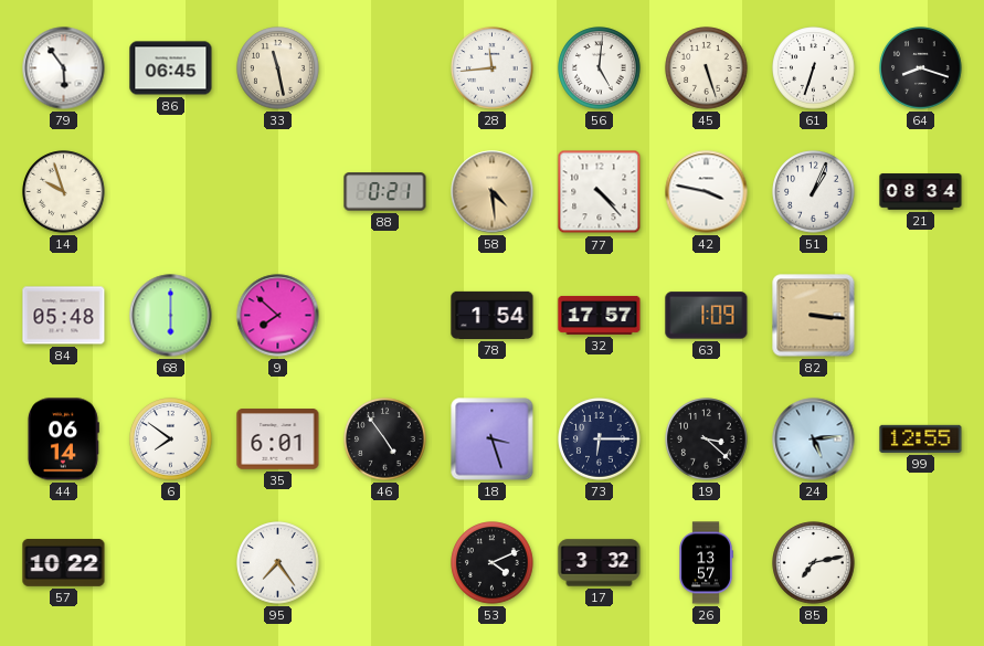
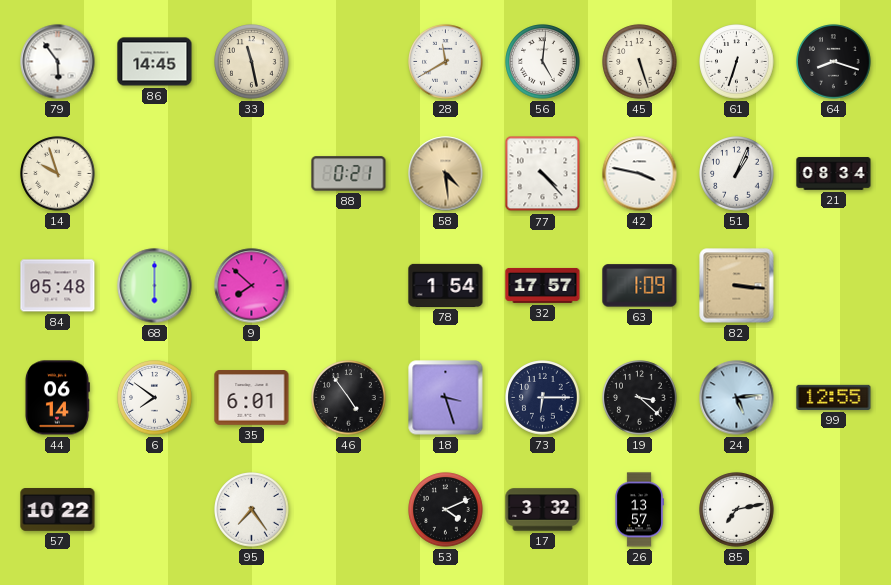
86: 06:45 -> 14:45 (155, 62)
28: 11:44 -> 11:40 (446, 62)
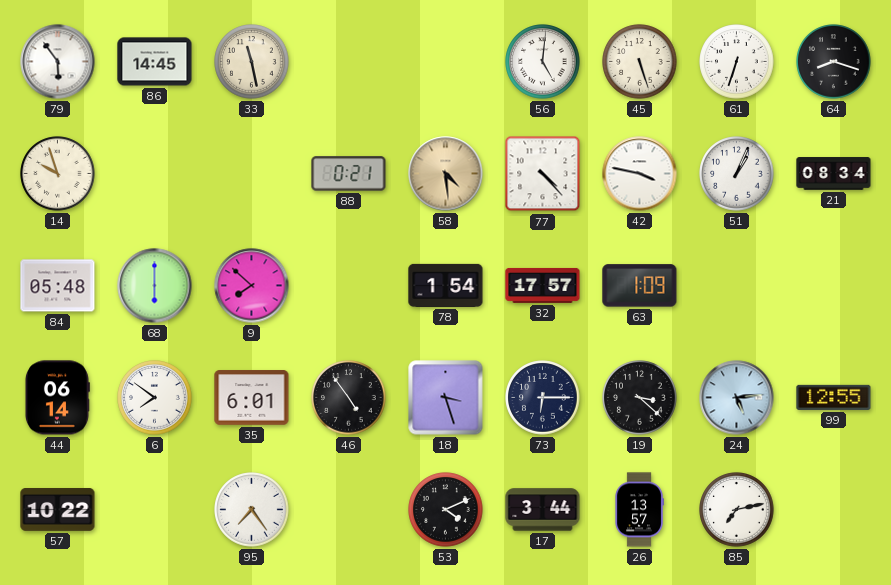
28: 11:40 -> none (446, 62)
82: 3:16 -> none (737, 286)
17: 3:32 -> 3:44 (543, 510)
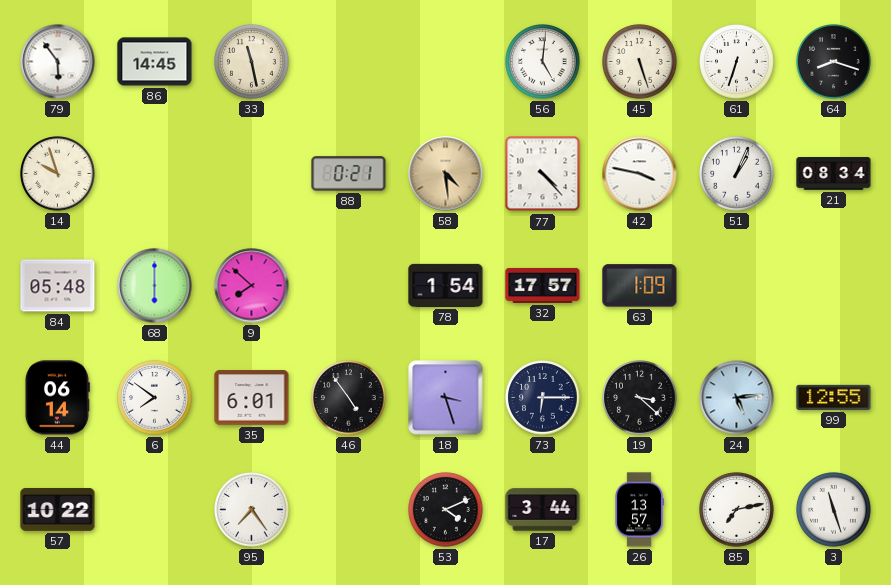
3: none -> 11:27 (834, 510)
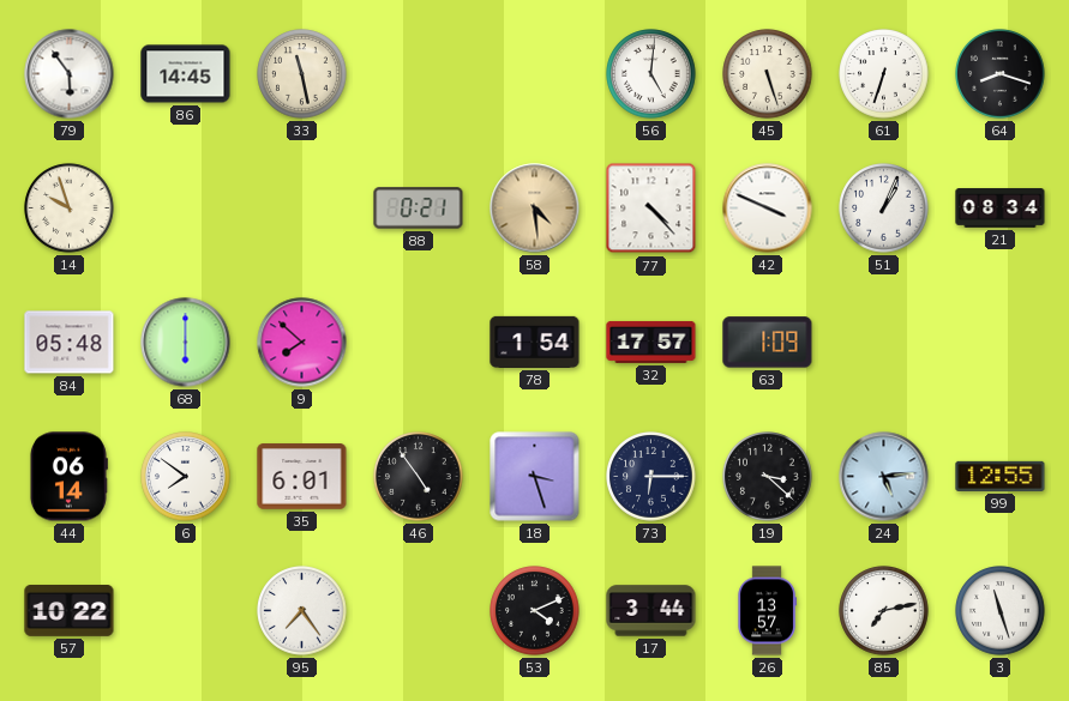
42: 3:47 -> 3:49 (768, 209)
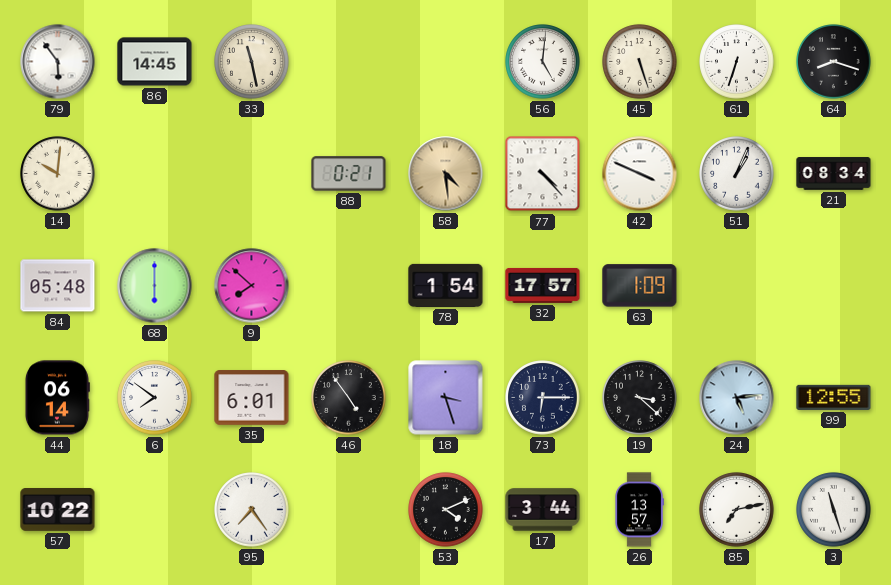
14: 9:57 -> 10:01 (58, 174)
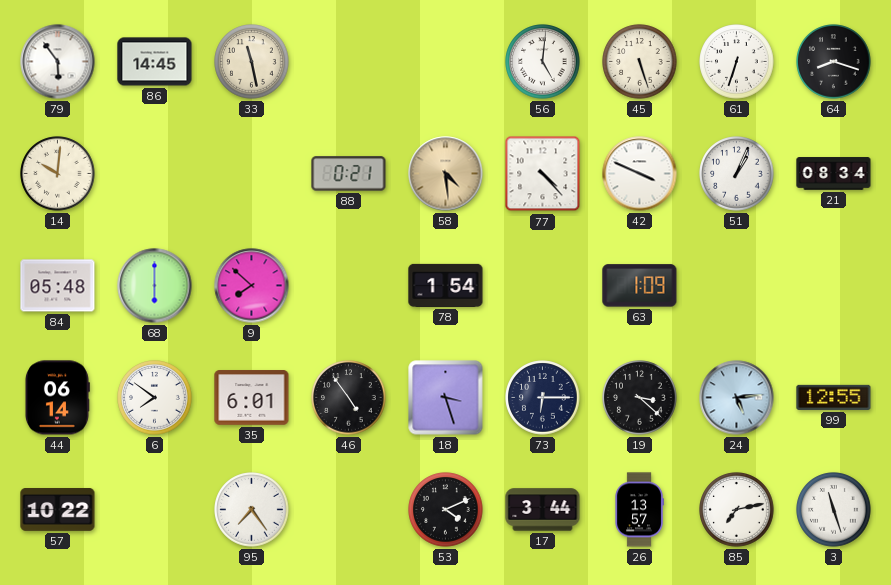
32: 17:57 -> none (543, 285)
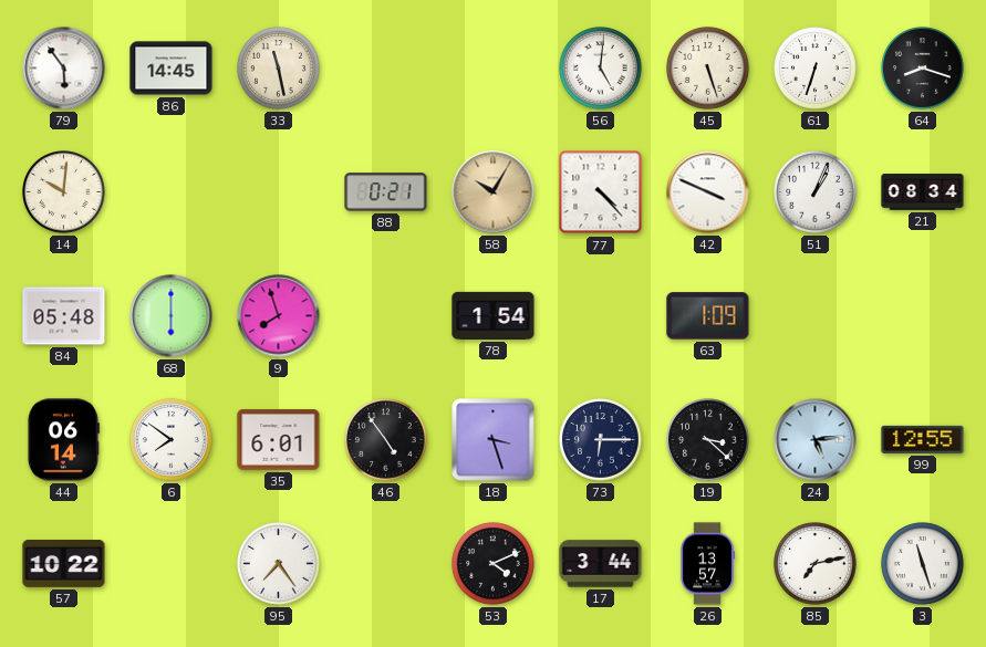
58: 4:29 -> 10:05 (494, 192)
9: 7:52 -> 7:57 (279, 316)
